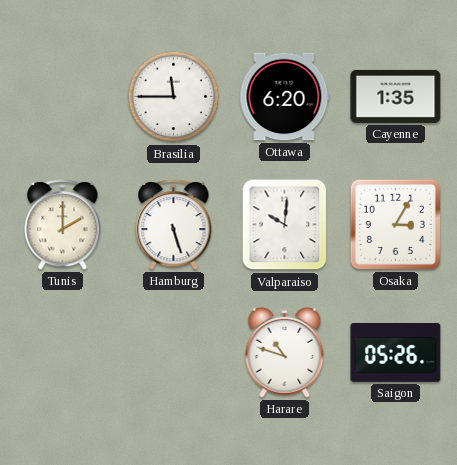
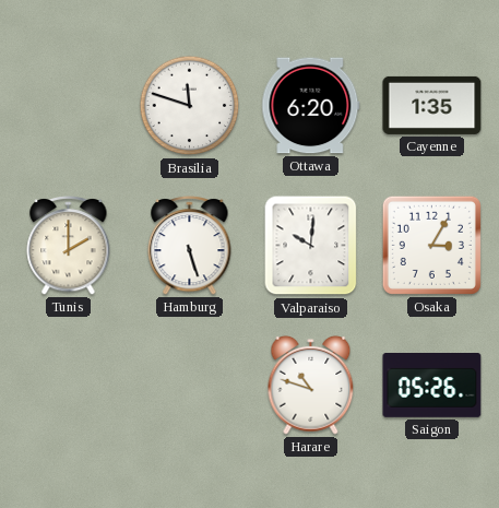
Brasilia: 11:45 -> 11:48 (190, 106)
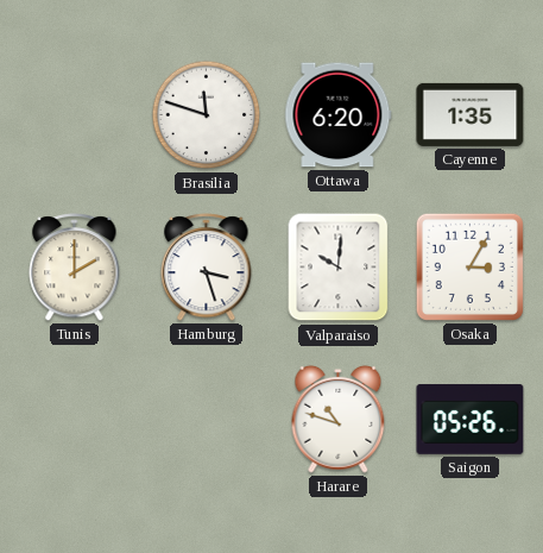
Hamburg: 5:27 -> 3:27 (207, 268)
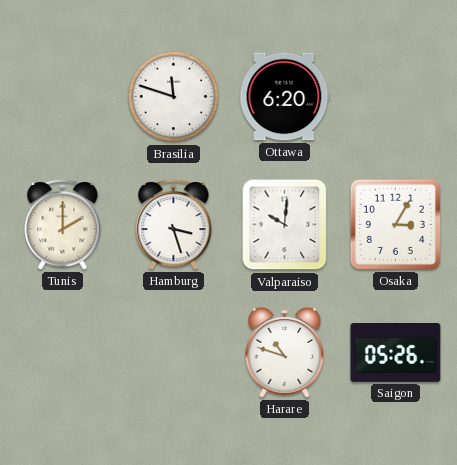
Cayenne: 1:35 -> none (471, 114)
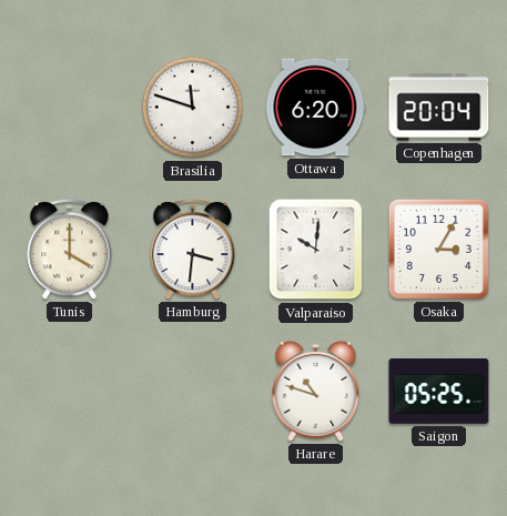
Copenhagen: none -> 20:04 (439, 108)
Tunis: 2:00 -> 4:00 (70, 250)
Hamburg: 3:27 -> 3:31 (193, 250)
Saigon: 05:26 -> 05:25 (439, 392)
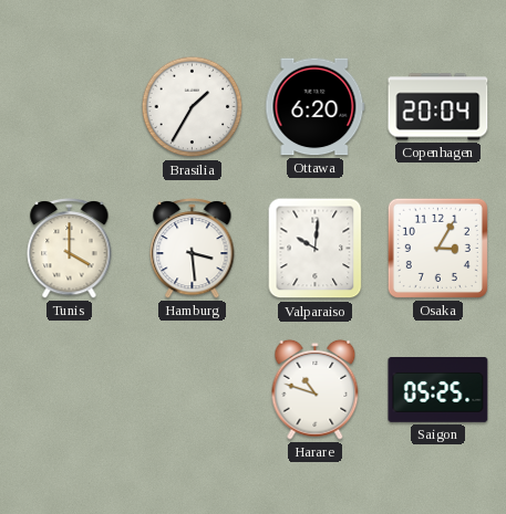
Brasilia: 11:48 -> 1:35 (193, 107)
Hamburg: 3:31 -> 3:29 (193, 249)
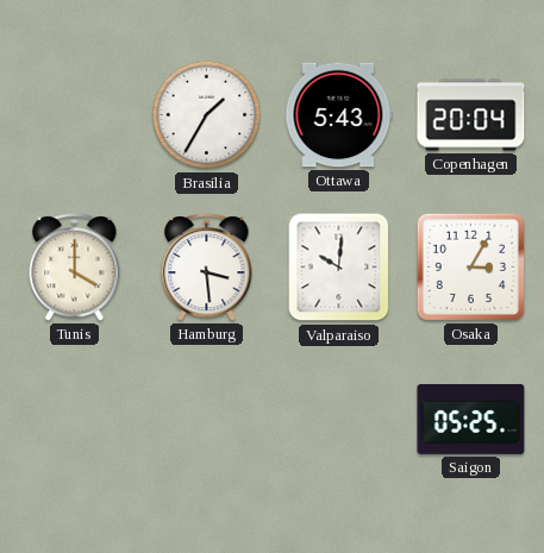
Ottawa: 6:20 -> 5:43 (339, 115)
Harare: 10:48 -> none (316, 389)
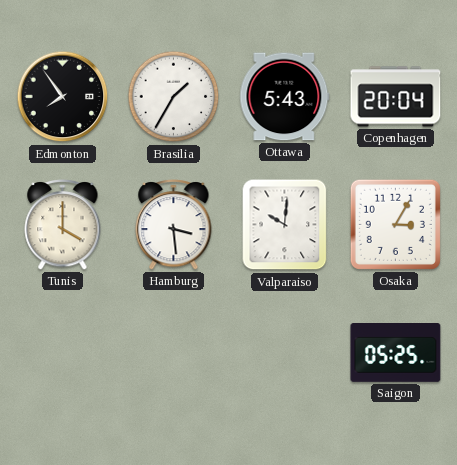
Edmonton: none -> 7:54 (63, 97)
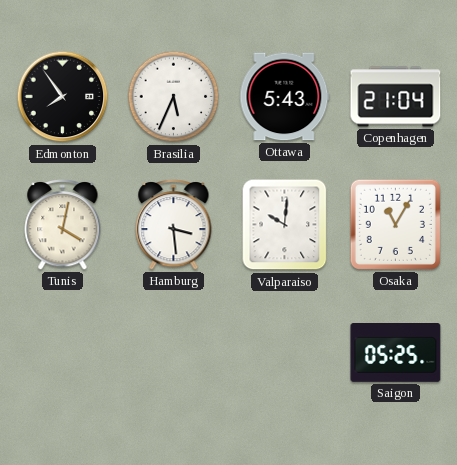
Brasilia: 1:35 -> 5:34 (174, 97)
Copenhagen: 20:04 -> 21:04 (396, 97)
Tunis: 4:00 -> 4:02 (63, 225)
Osaka: 3:05 -> 11:05 (395, 224)
